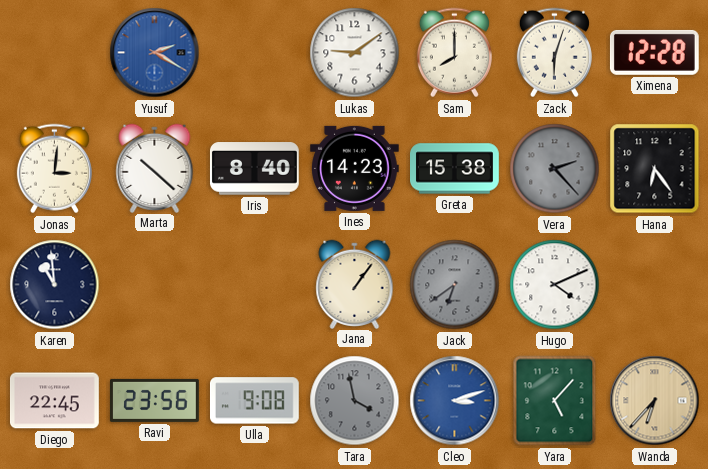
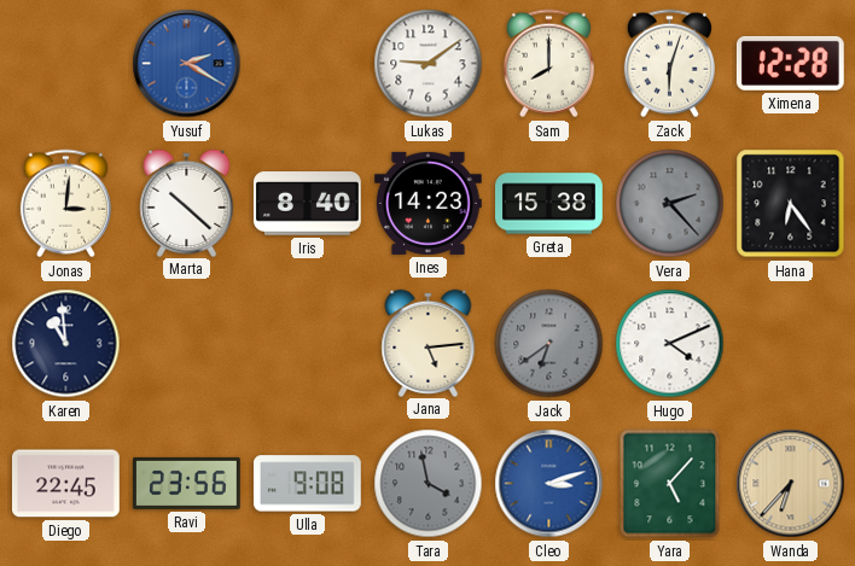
Jana: 1:06 -> 5:14 (429, 343)
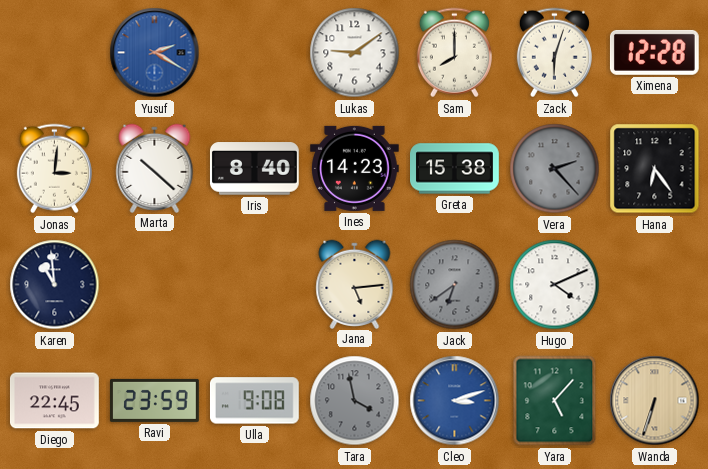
Ravi: 23:56 -> 23:59 (155, 400)
Wanda: 6:37 -> 6:33 (655, 401)
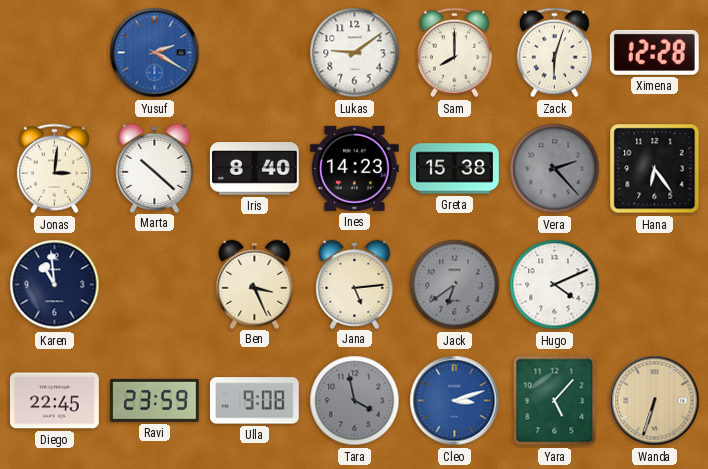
Ben: none -> 3:26 (255, 284)
